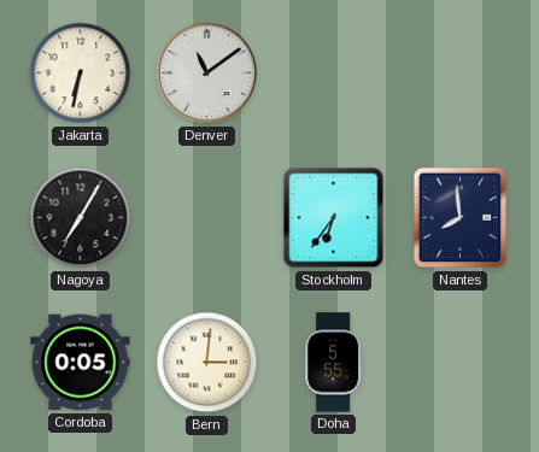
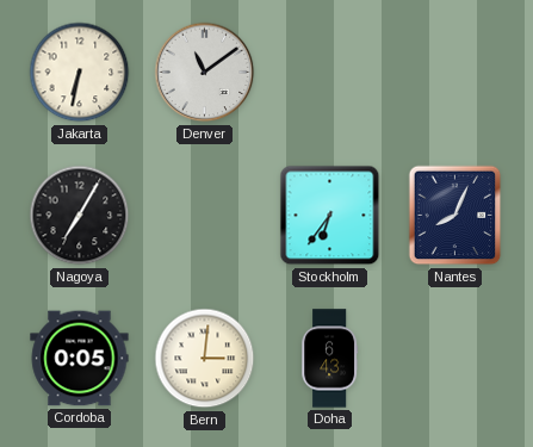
Nantes: 7:59 -> 8:04 (455, 216)
Doha: 5:55 -> 6:43 (330, 359)
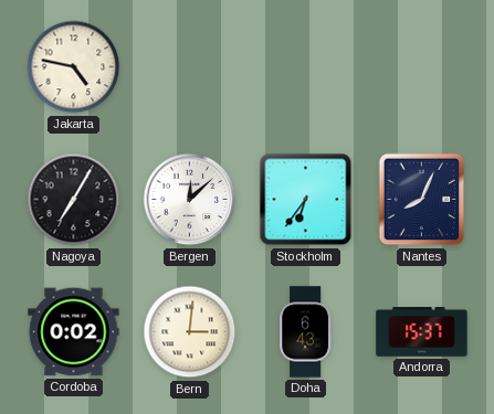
Jakarta: 6:32 -> 4:47 (74, 67)
Denver: 11:09 -> none (205, 73)
Bergen: none -> 12:08 (190, 200)
Cordoba: 0:05 -> 0:02 (74, 332)
Andorra: none -> 15:37 (422, 332)
